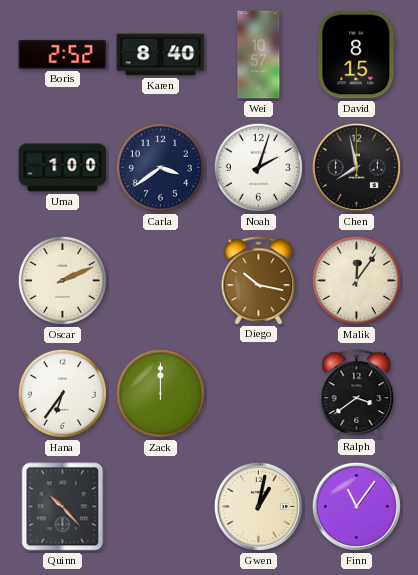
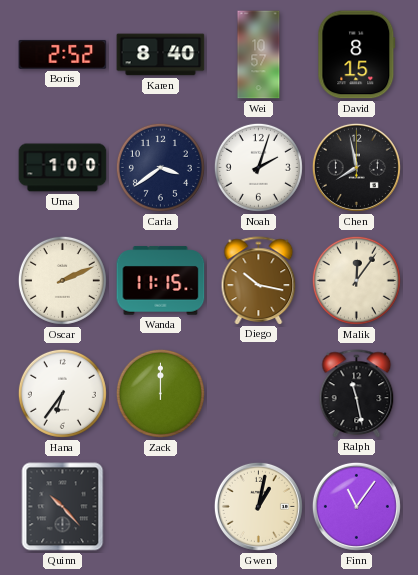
Wanda: none -> 11:15 (161, 281)
Ralph: 3:39 -> 11:28 (357, 393)
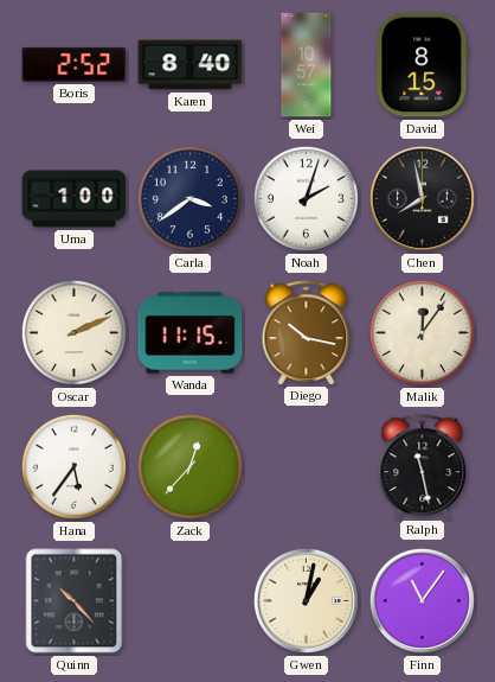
Hana: 6:36 -> 5:36 (73, 466)
Zack: 12:00 -> 12:37 (189, 466)
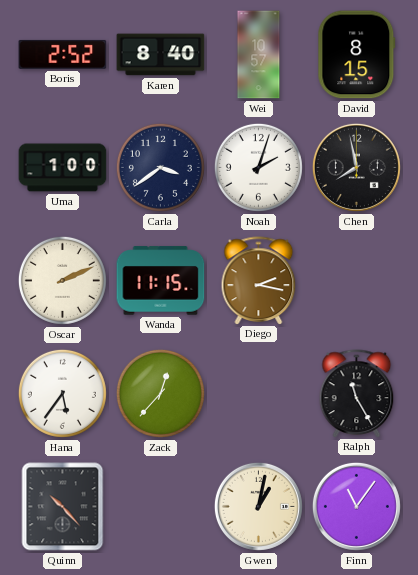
Diego: 10:17 -> 2:17 (259, 280)
Malik: 12:06 -> none (422, 332)
Ralph: 11:28 -> 11:25 (357, 393)
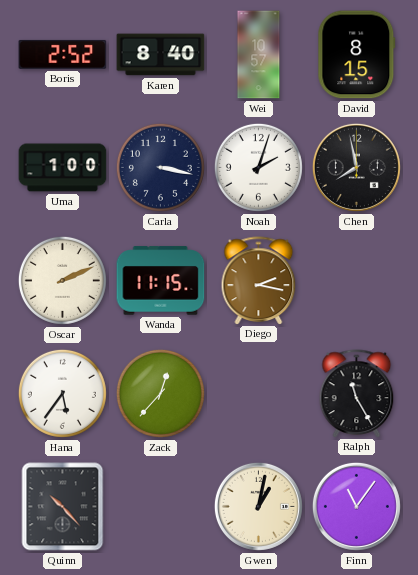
Carla: 3:39 -> 3:17 (160, 167)
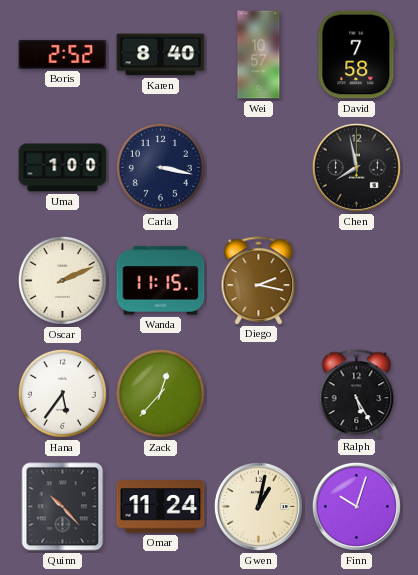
David: 8:15 -> 7:58 (357, 55)
Noah: 2:03 -> none (258, 167)
Ralph: 11:25 -> 5:25 (357, 393)
Omar: none -> 11:24 (161, 507)
Finn: 11:06 -> 10:03 (356, 506)
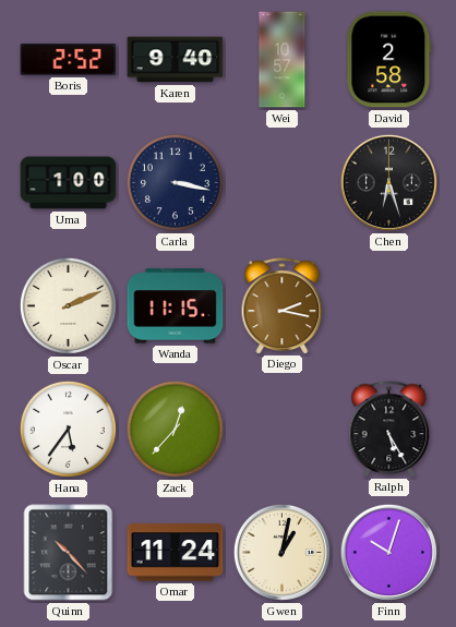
Karen: 8:40 -> 9:40 (176, 60)
David: 7:58 -> 2:58 (389, 60)
Chen: 7:58 -> 6:27 (388, 182)
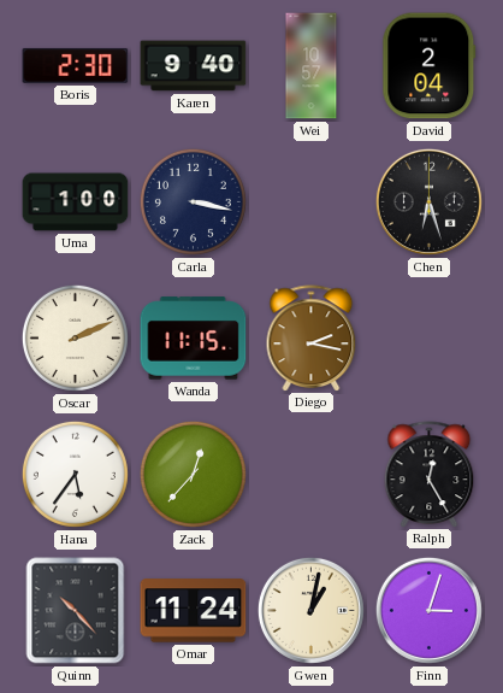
Boris: 2:52 -> 2:30 (76, 65)
David: 2:58 -> 2:04 (430, 66)
Ralph: 5:25 -> 12:25 (430, 474)
Finn: 10:03 -> 3:03 (428, 610)
